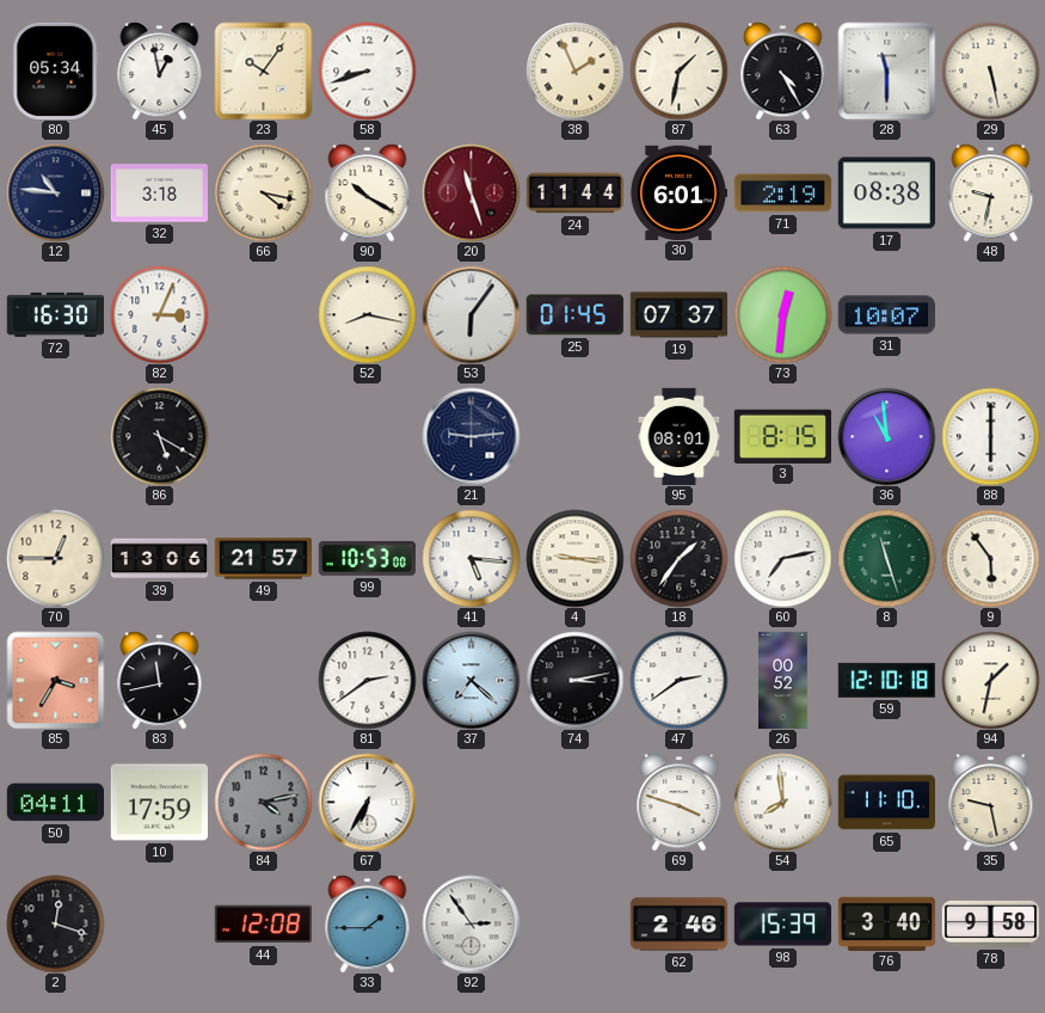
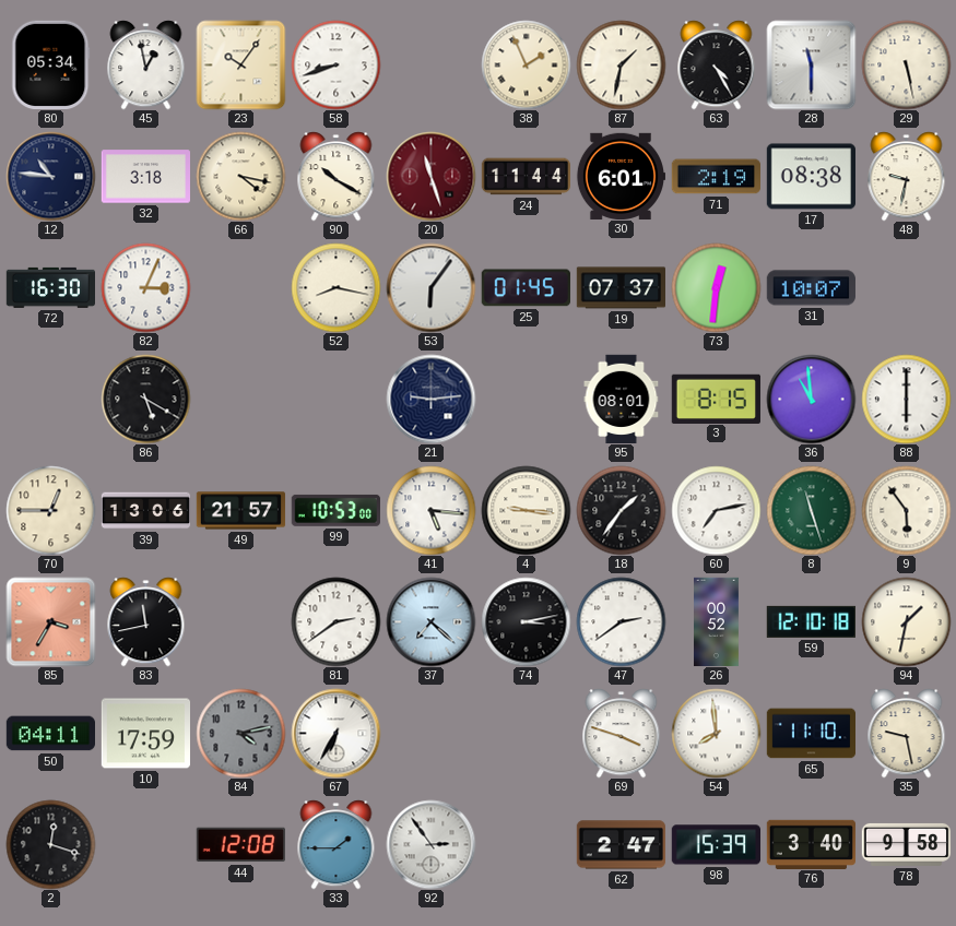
62: 2:46 -> 2:47 (621, 845)
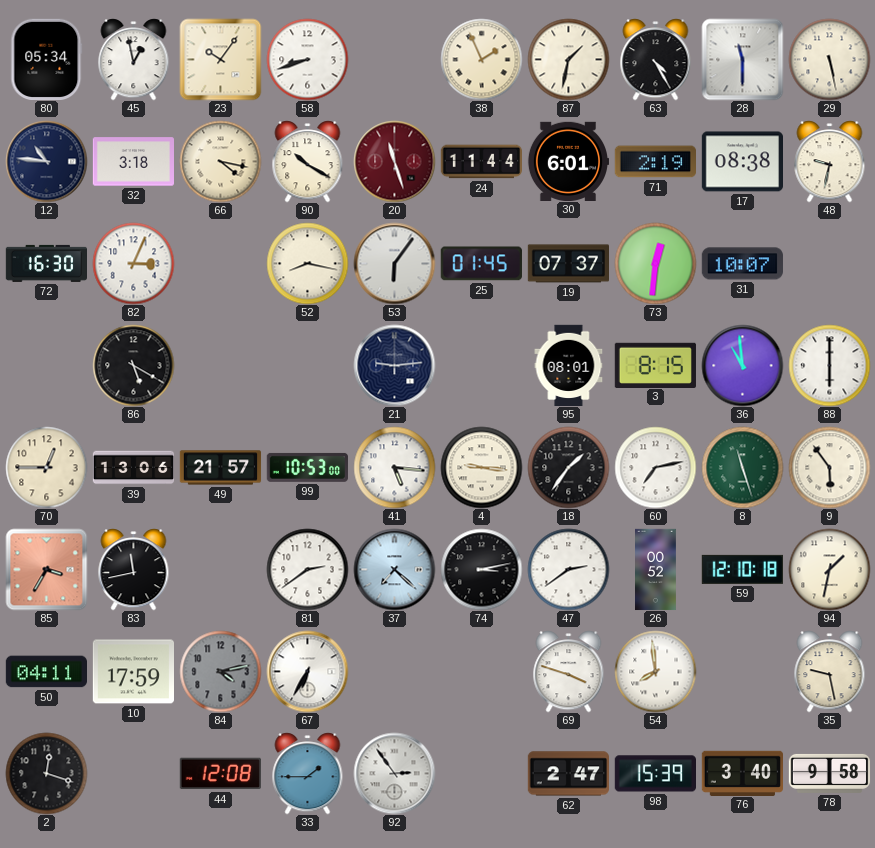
65: 11:10 -> none (811, 734)
